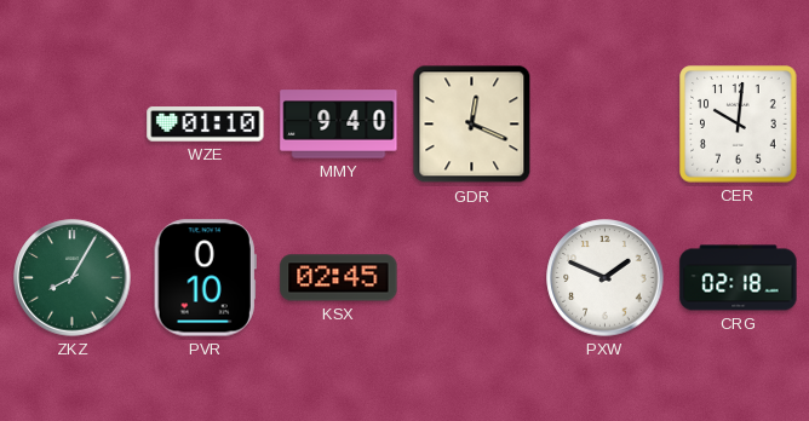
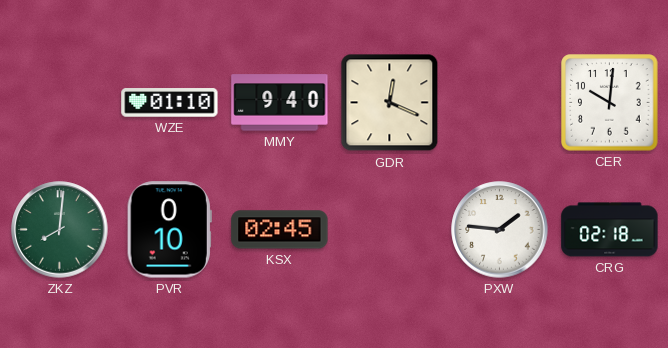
ZKZ: 8:05 -> 8:01 (60, 230)
PXW: 1:49 -> 1:46 (500, 230)
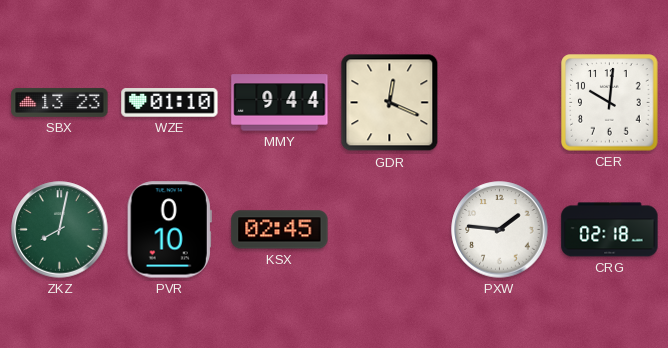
SBX: none -> 13:23 (60, 102)
MMY: 9:40 -> 9:44 (280, 103)
ZKZ: 8:01 -> 8:02 (60, 230)
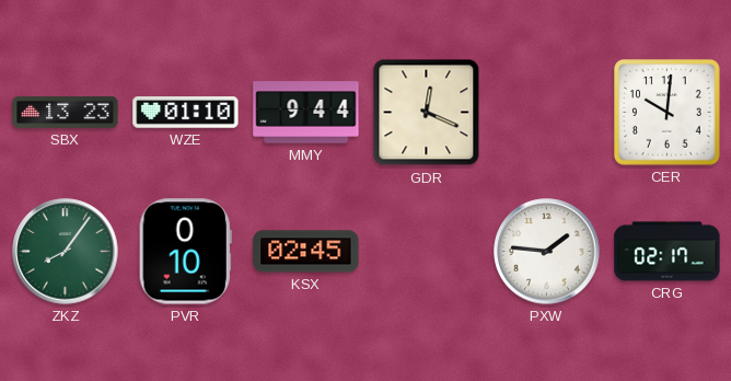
ZKZ: 8:02 -> 8:06 (66, 252)
CRG: 02:18 -> 02:17 (668, 252)
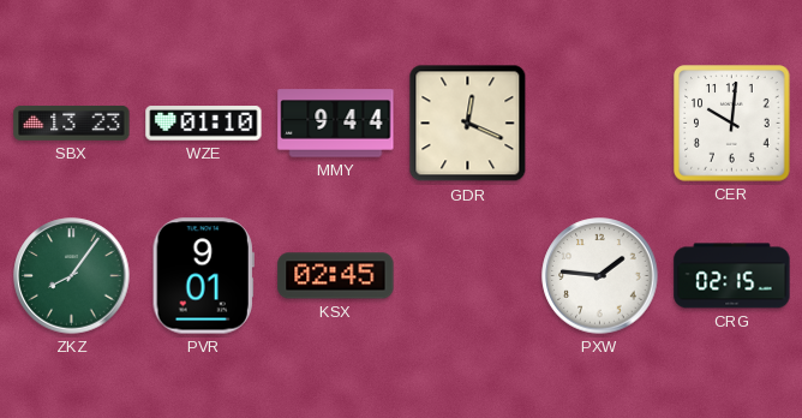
PVR: 0:10 -> 9:01 (203, 276)
CRG: 02:17 -> 02:15 (732, 276)
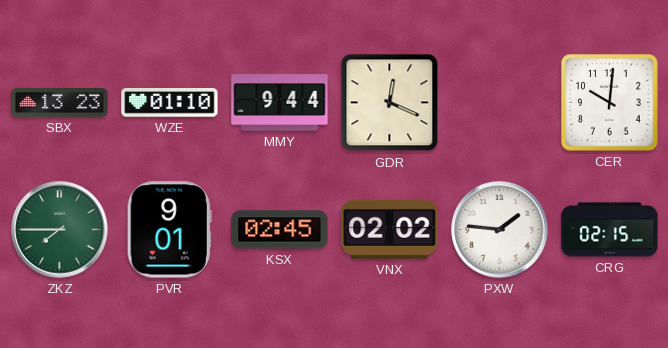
ZKZ: 8:06 -> 7:45 (60, 230)
VNX: none -> 02:02 (390, 229)
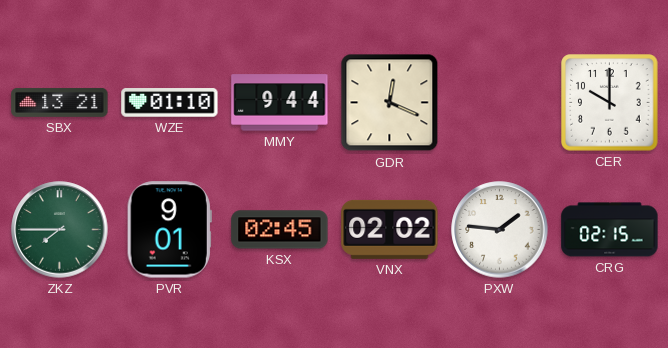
SBX: 13:23 -> 13:21 (60, 102)
CER: 10:01 -> 10:00 (610, 103)
